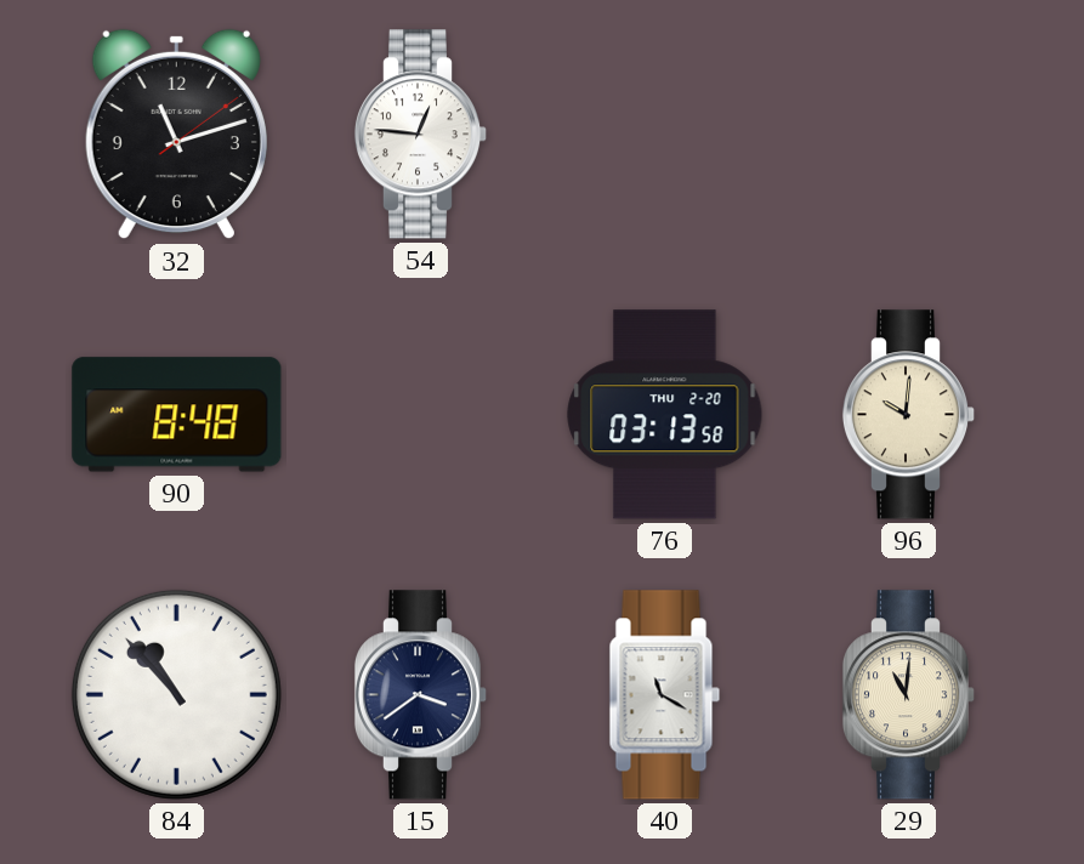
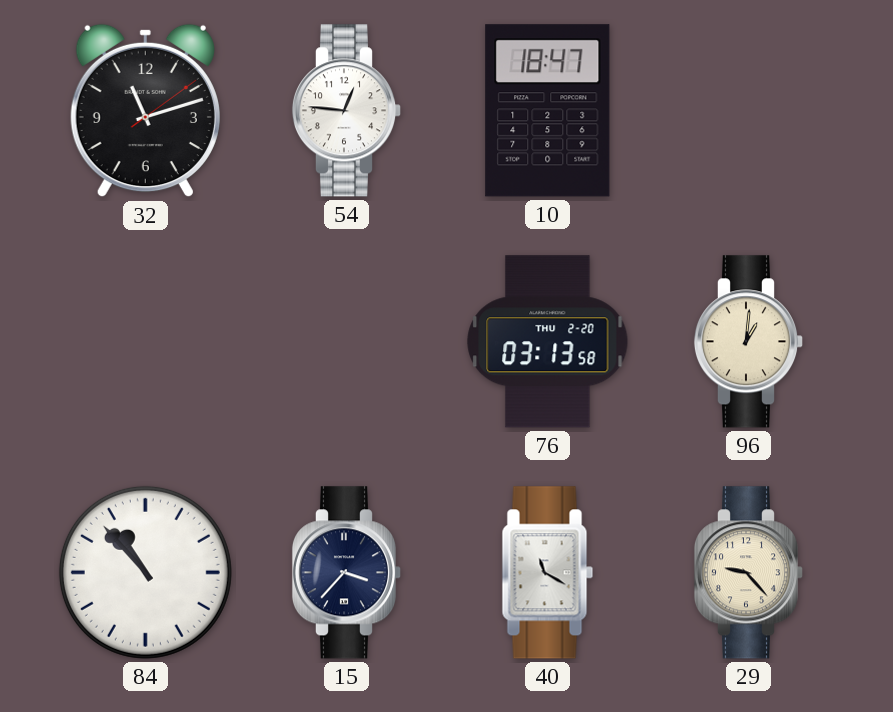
10: none -> 18:47 (548, 111)
90: 8:48 -> none (177, 415)
96: 10:01 -> 1:01 (749, 342)
15: 3:39 -> 3:37 (347, 573)
29: 11:01 -> 9:23 (749, 573)
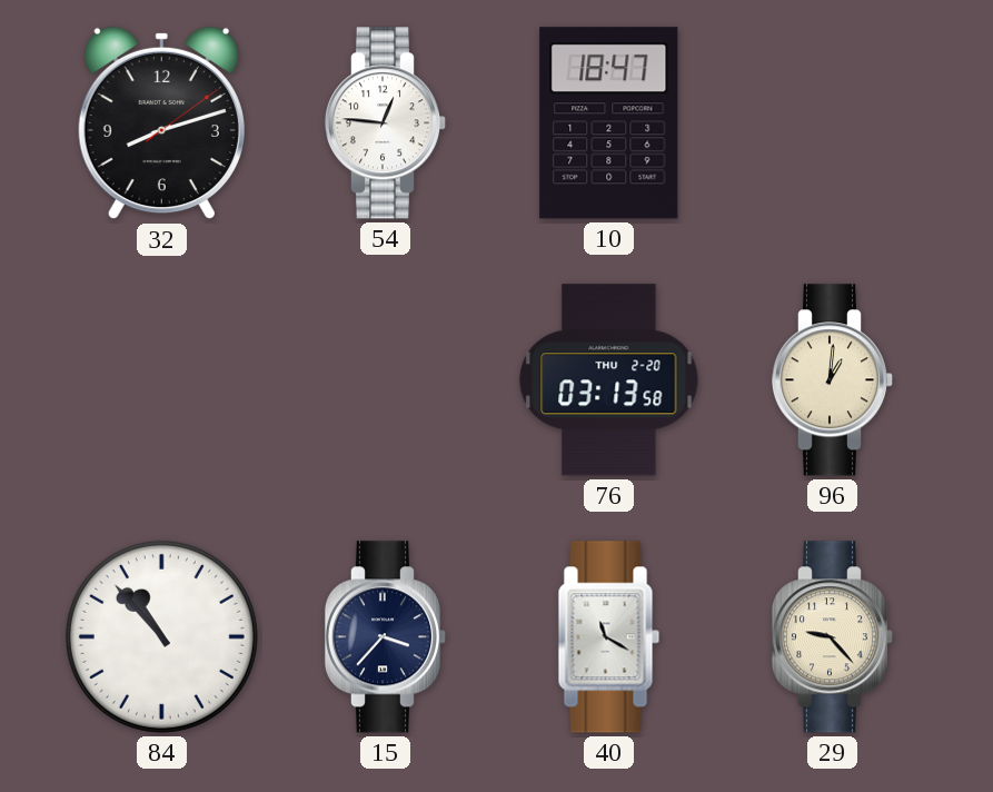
32: 11:12 -> 8:12 (161, 123)
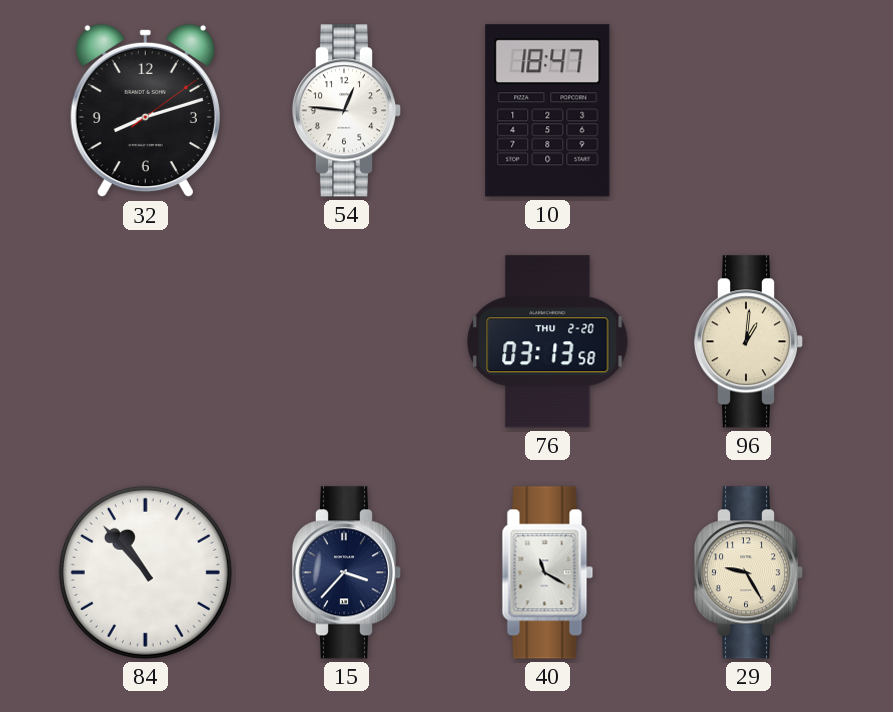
29: 9:23 -> 9:25 (749, 573)
